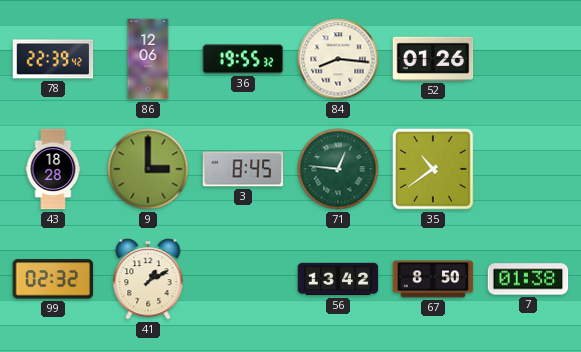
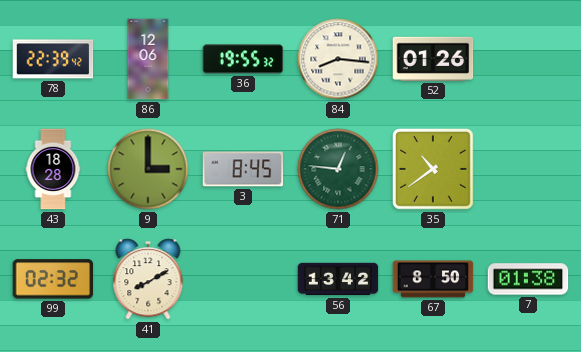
41: 1:10 -> 8:10 (148, 279)
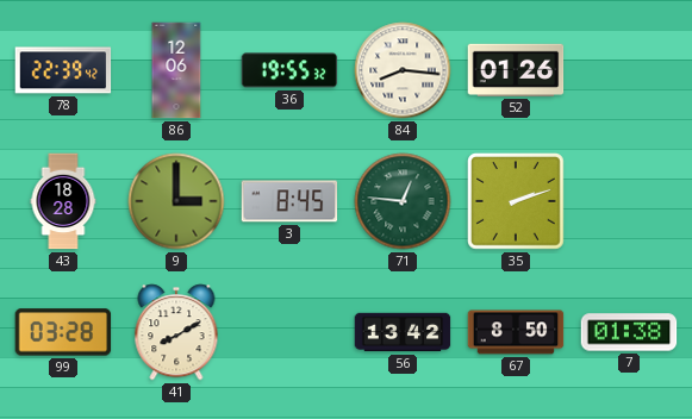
35: 10:39 -> 2:12 (516, 201)
99: 02:32 -> 03:28 (63, 332)
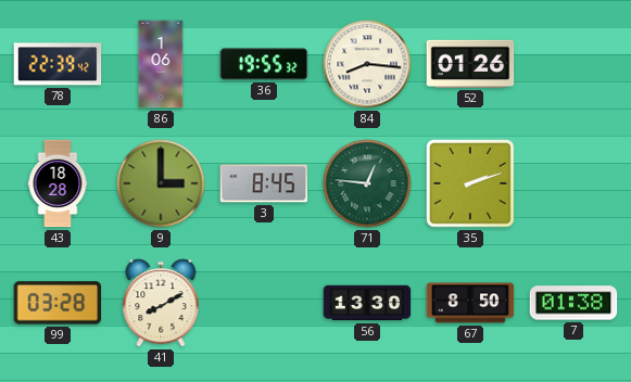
86: 12:06 -> 1:06 (161, 64)
56: 13:42 -> 13:30 (367, 303)
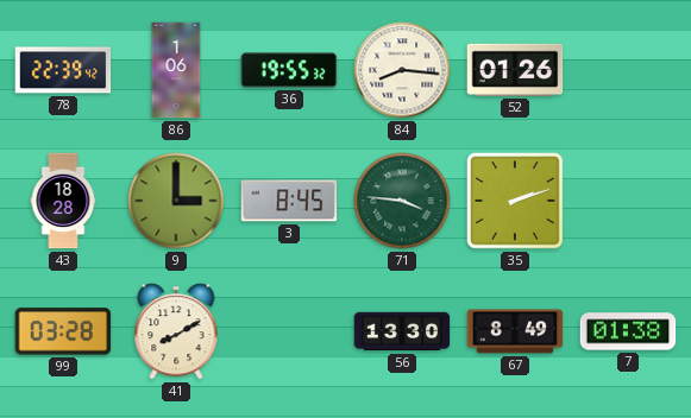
71: 12:46 -> 3:46 (402, 201)
67: 8:50 -> 8:49 (515, 331)
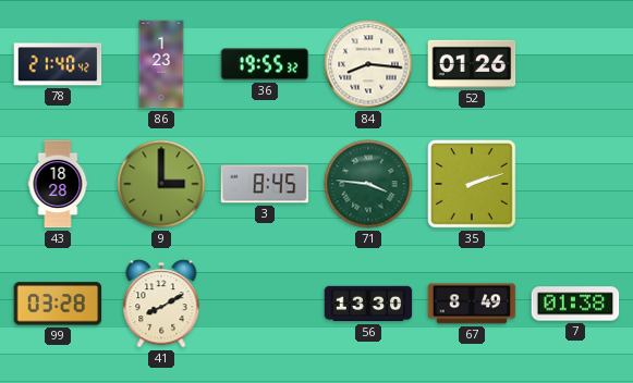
78: 22:39 -> 21:40 (58, 64)
86: 1:06 -> 1:23 (161, 64)
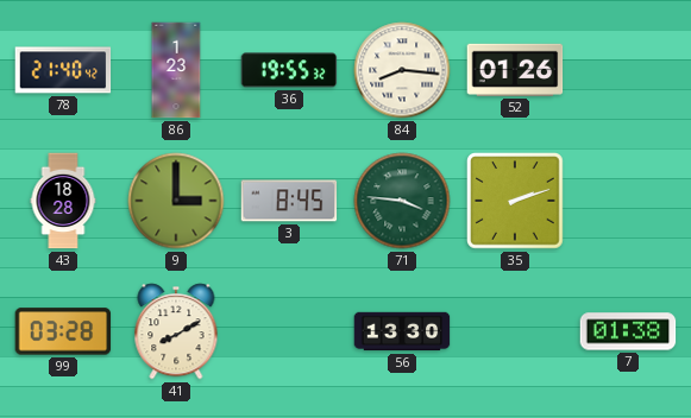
67: 8:49 -> none (472, 304)
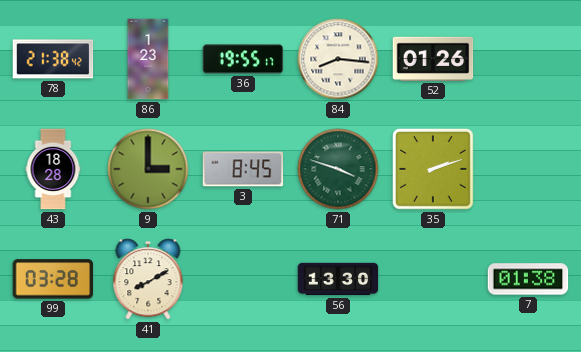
78: 21:40 -> 21:38 (53, 59)
36: 19:55:32 -> 19:55:17 (243, 59)
71: 3:46 -> 3:48 (338, 169)
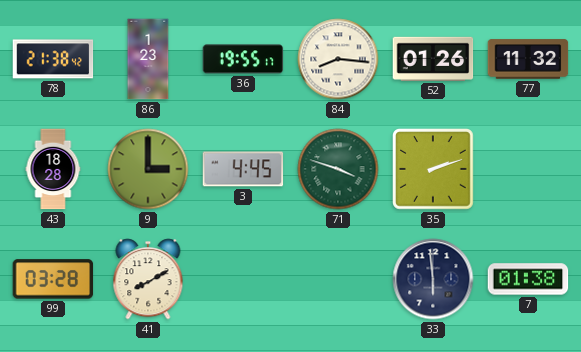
77: none -> 11:32 (528, 59)
3: 8:45 -> 4:45 (243, 169)
56: 13:30 -> none (338, 279)
33: none -> 5:59 (433, 279)
